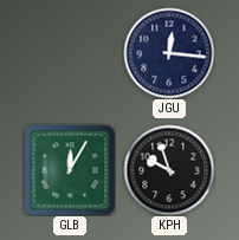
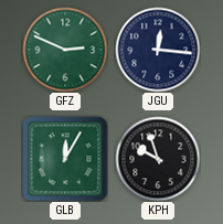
GFZ: none -> 2:49 (65, 50)
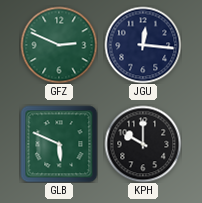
GLB: 12:05 -> 5:49 (59, 144)
KPH: 9:57 -> 10:00 (143, 144)
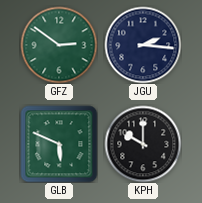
GFZ: 2:49 -> 2:51 (59, 45)
JGU: 12:16 -> 2:16 (143, 45)
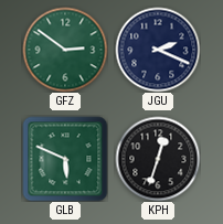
JGU: 2:16 -> 2:19 (158, 50)
KPH: 10:00 -> 12:33 (158, 159)
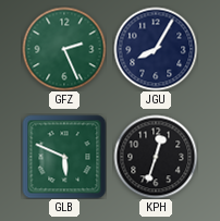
GFZ: 2:51 -> 2:26 (64, 49)
JGU: 2:19 -> 8:05 (156, 49)
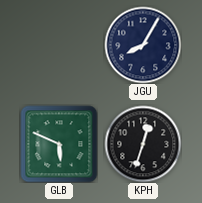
GFZ: 2:26 -> none (64, 49)
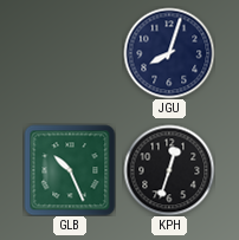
JGU: 8:05 -> 8:03 (169, 53)
GLB: 5:49 -> 10:26 (70, 170)
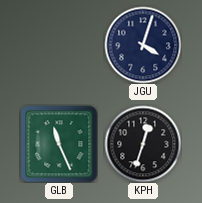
JGU: 8:03 -> 4:03 (143, 45)
GLB: 10:26 -> 11:26 (59, 144)
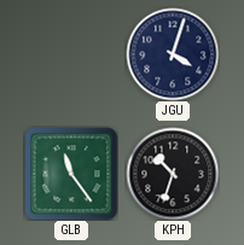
GLB: 11:26 -> 11:24 (71, 174)
KPH: 12:33 -> 10:33 (173, 174)
